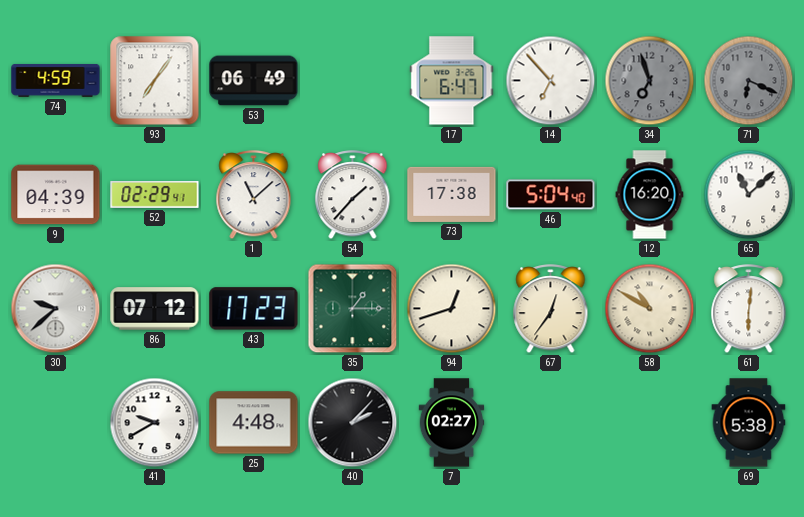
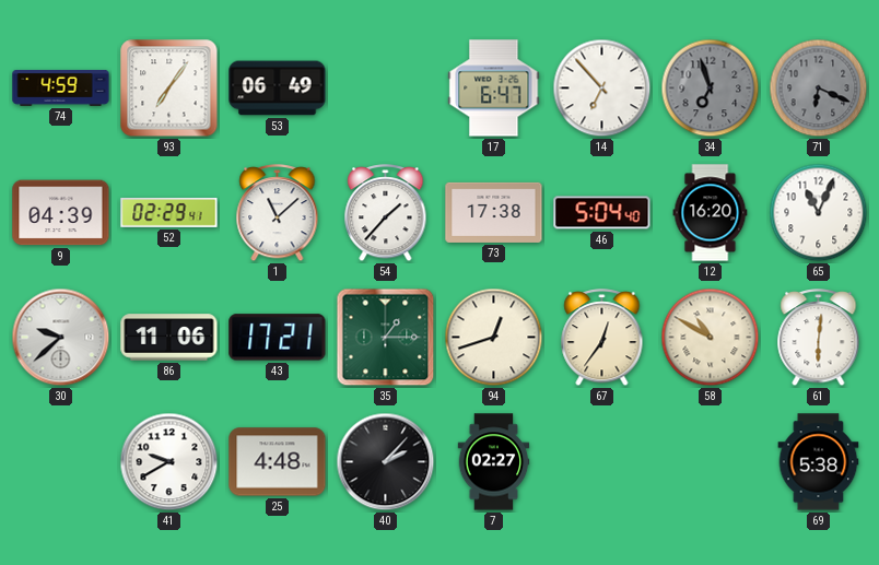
65: 11:08 -> 11:04 (819, 213)
86: 07:12 -> 11:06 (169, 338)
43: 17:23 -> 17:21 (278, 338)
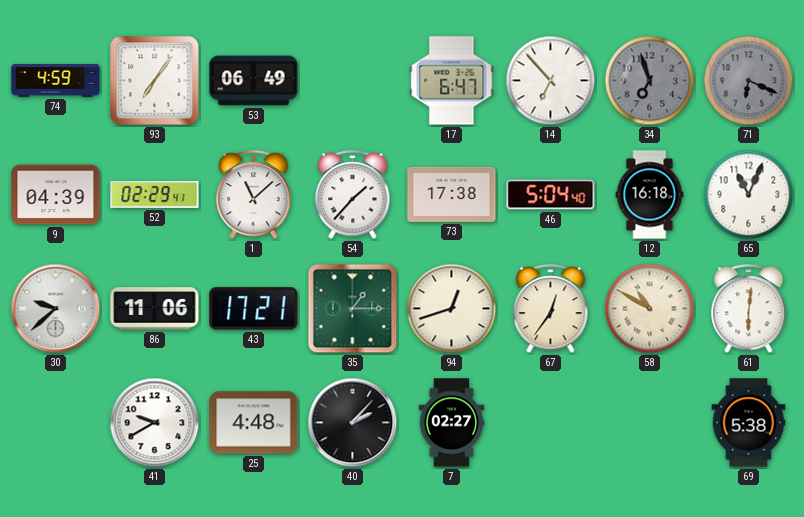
12: 16:20 -> 16:18 (650, 195)
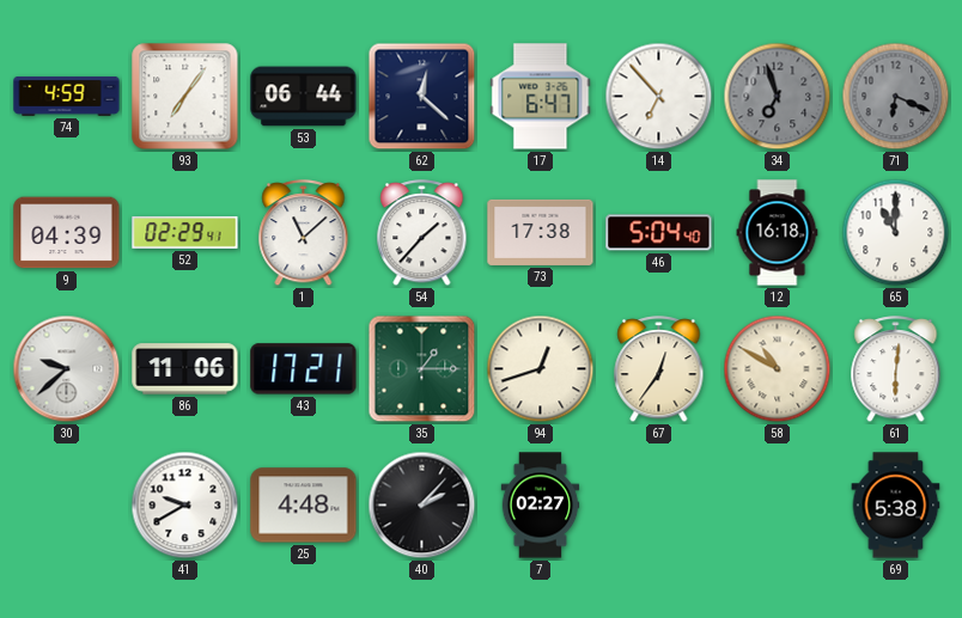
53: 06:49 -> 06:44 (304, 97)
62: none -> 12:22 (422, 97)
65: 11:04 -> 11:00 (896, 233)
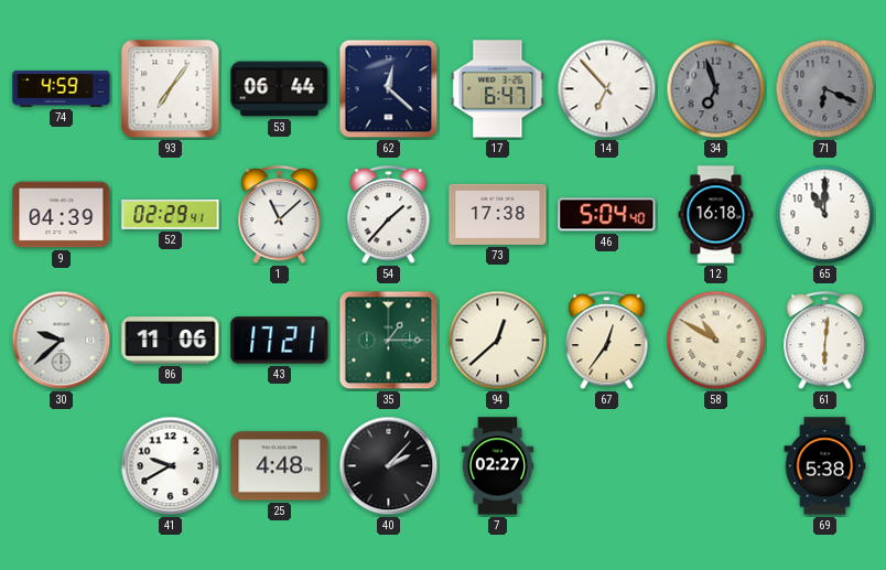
94: 12:42 -> 12:38 (498, 341)
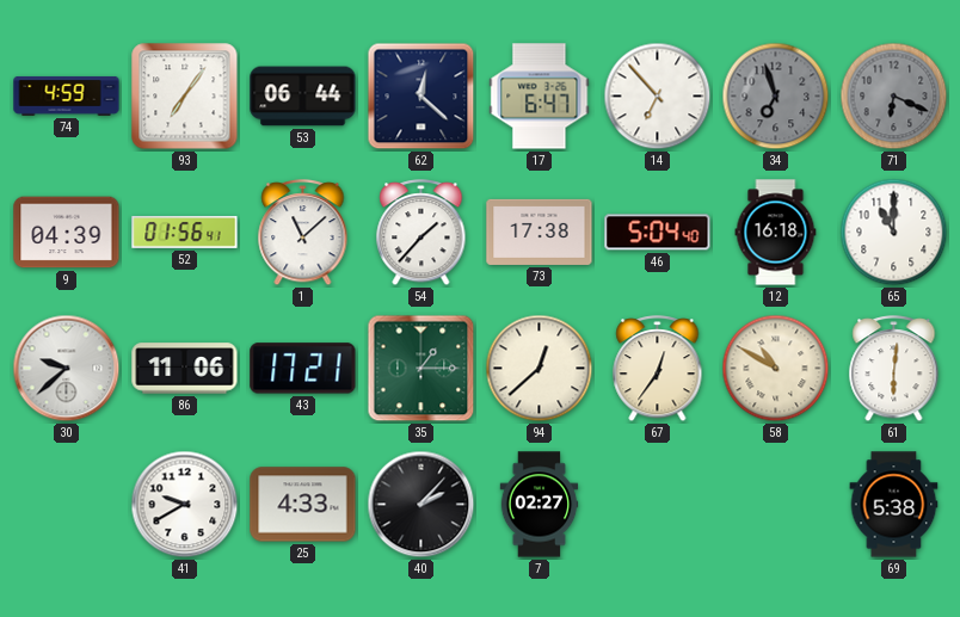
52: 02:29 -> 01:56 (185, 232)
25: 4:48 -> 4:33 (303, 505)
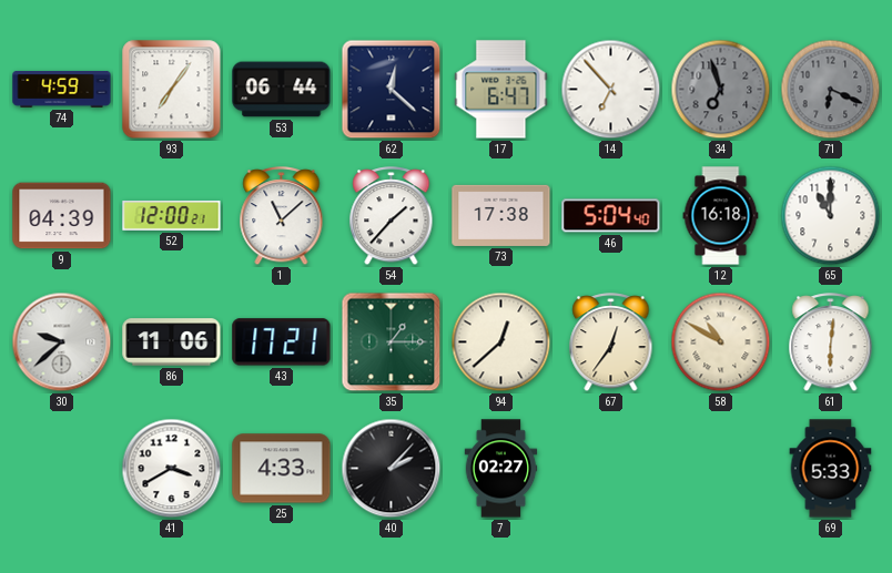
52: 01:56 -> 12:00 (172, 215)
41: 9:40 -> 3:40 (172, 469)
69: 5:38 -> 5:33 (831, 469)
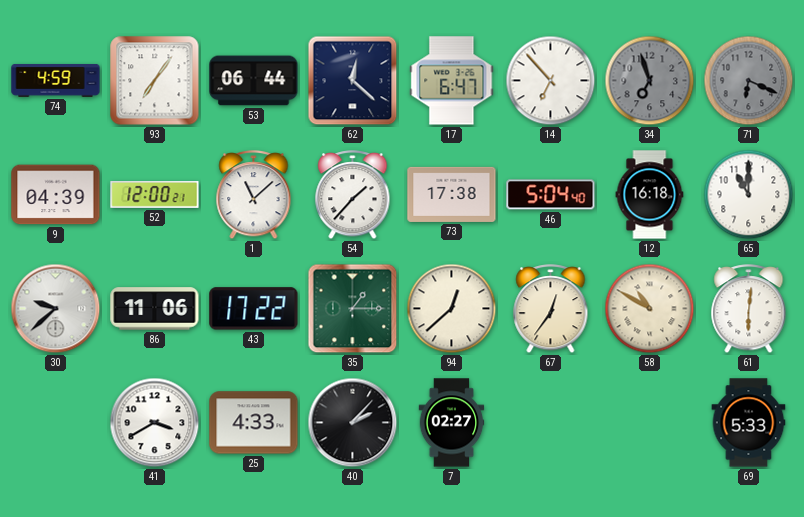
43: 17:21 -> 17:22 (254, 309)
